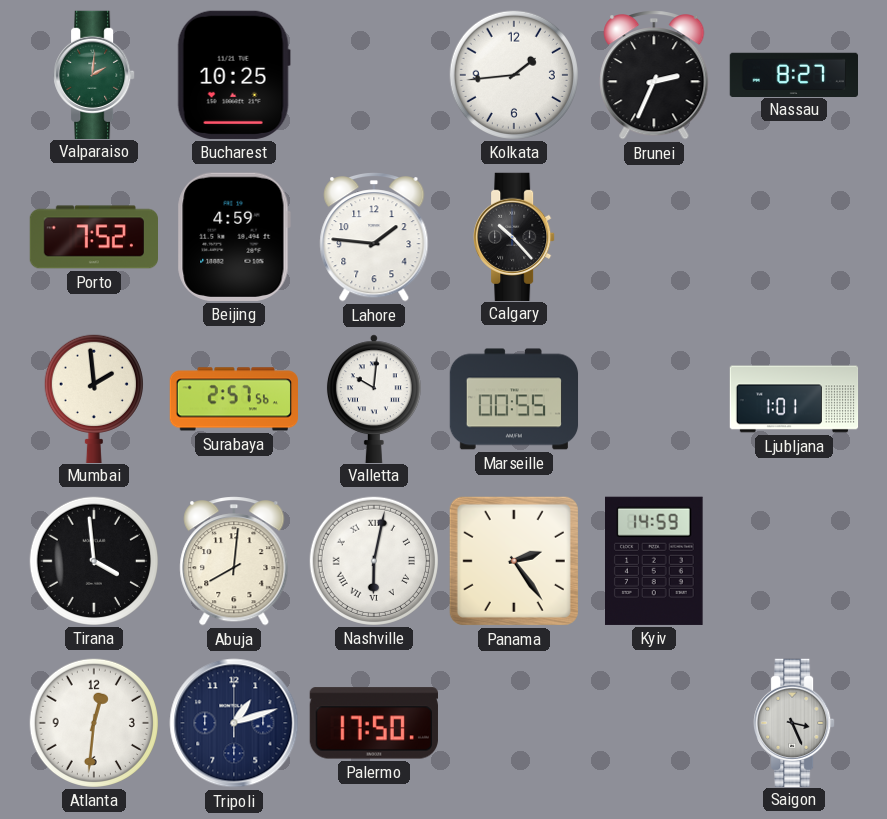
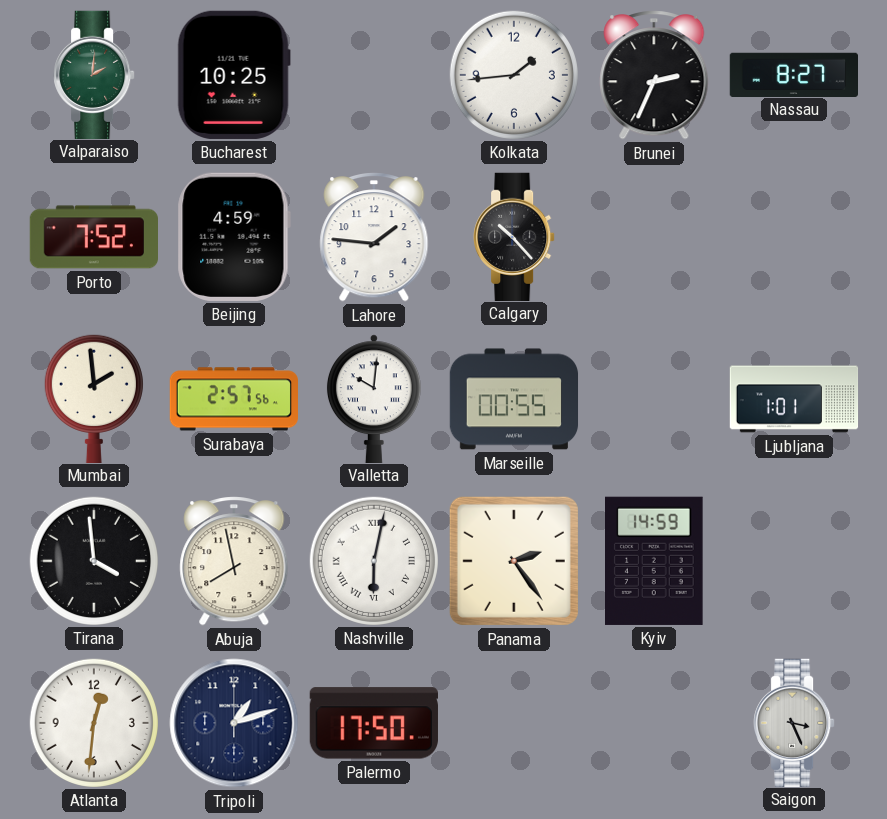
Abuja: 8:01 -> 7:58 (234, 562)
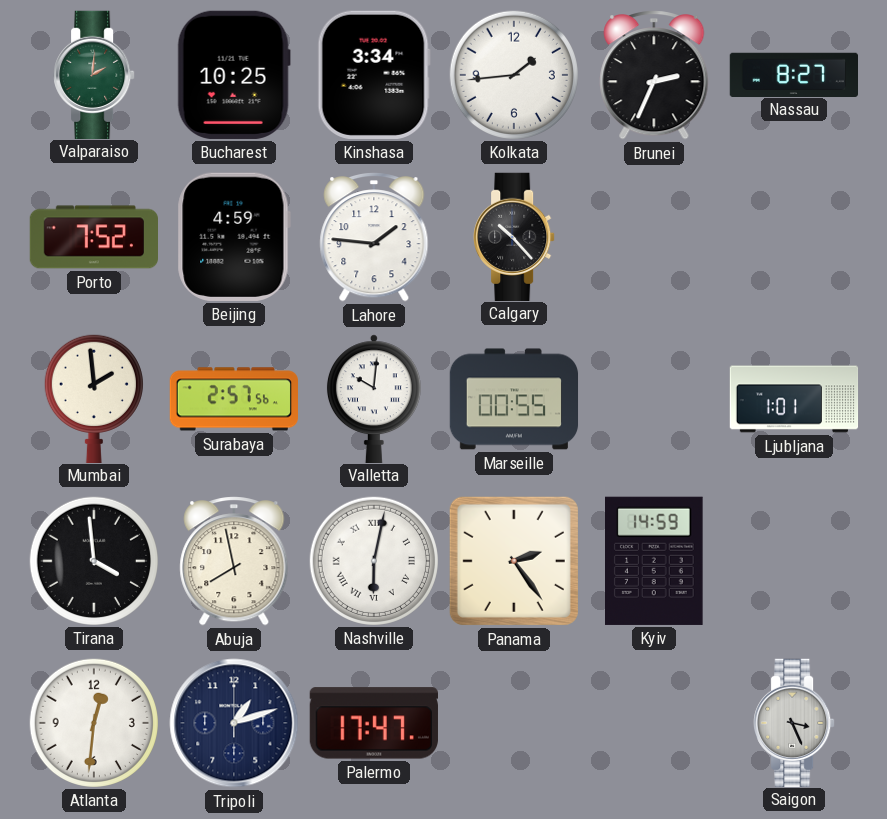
Kinshasa: none -> 3:34 (374, 75)
Palermo: 17:50 -> 17:47 (374, 723)
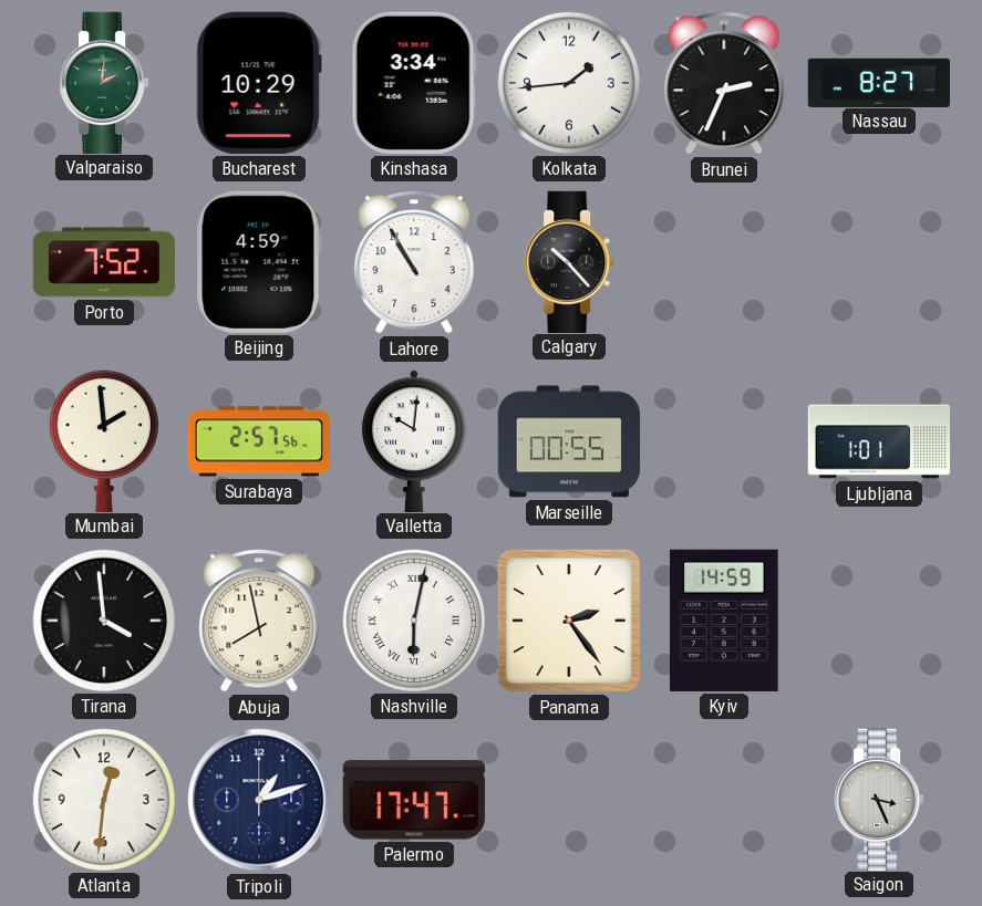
Bucharest: 10:25 -> 10:29 (259, 83)
Lahore: 1:46 -> 10:55 (414, 263)
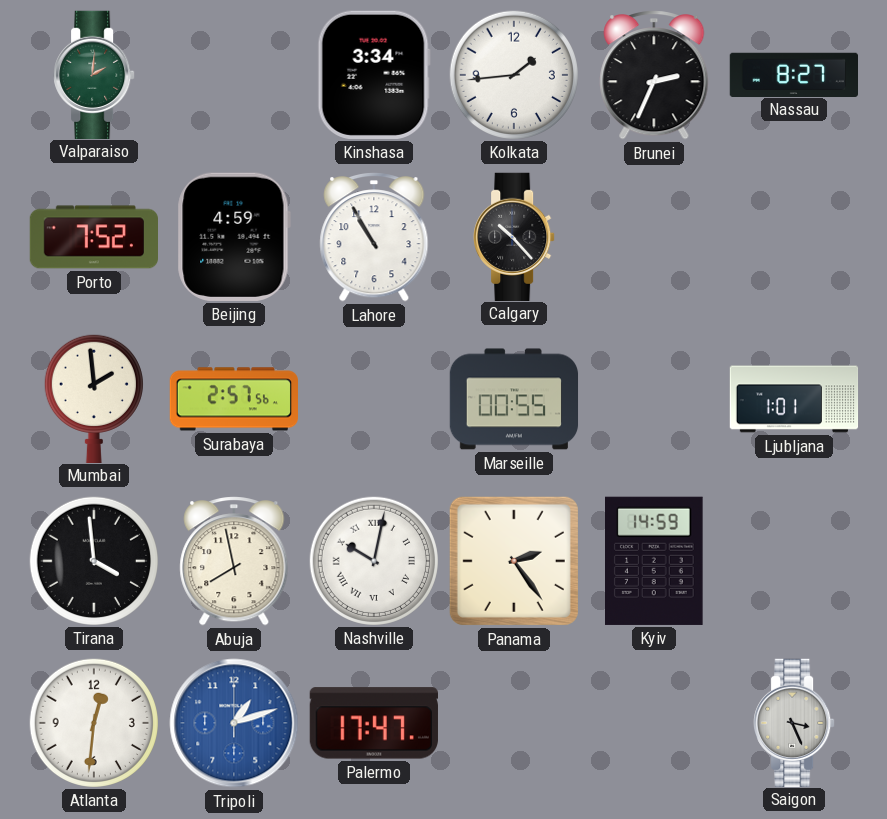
Bucharest: 10:29 -> none (259, 83)
Valletta: 10:01 -> none (414, 440)
Nashville: 6:02 -> 10:02 (373, 560)
Tripoli dial: navy -> blue (234, 723)
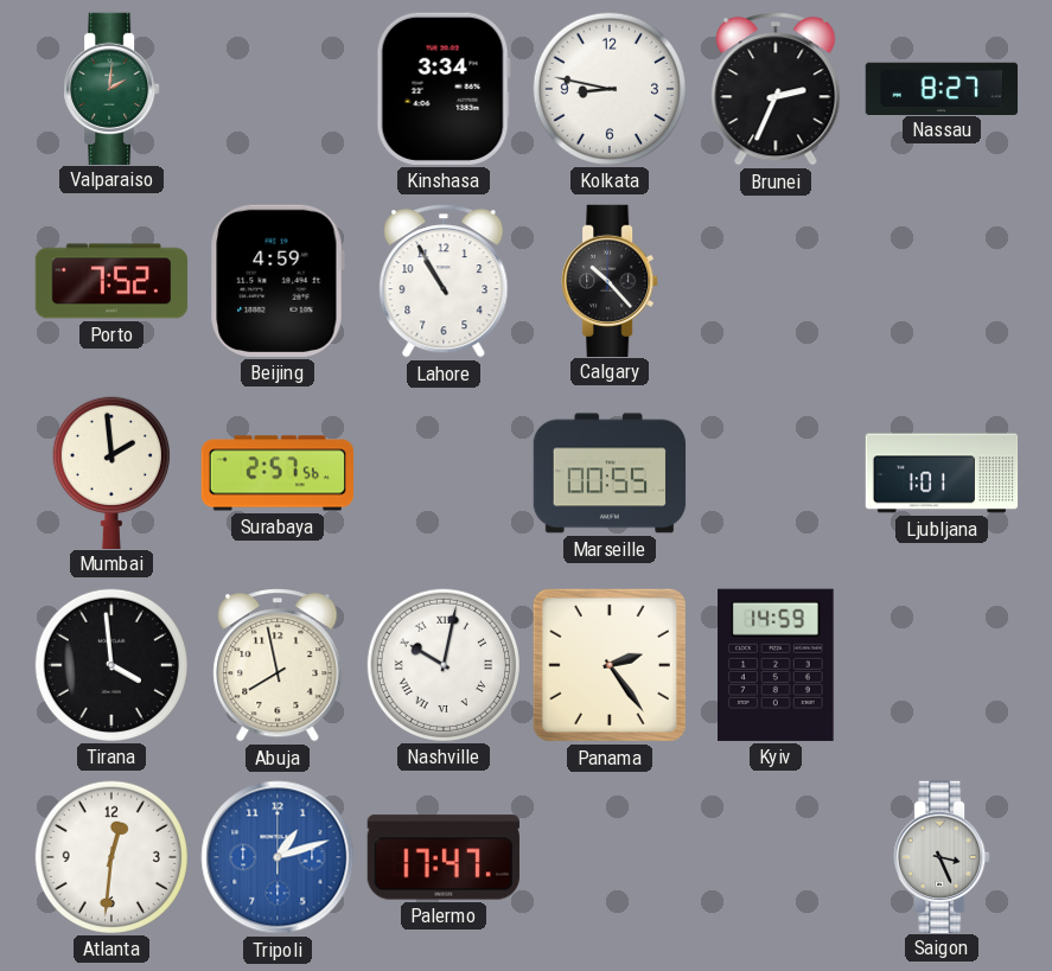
Kolkata: 1:44 -> 8:47 (608, 88)
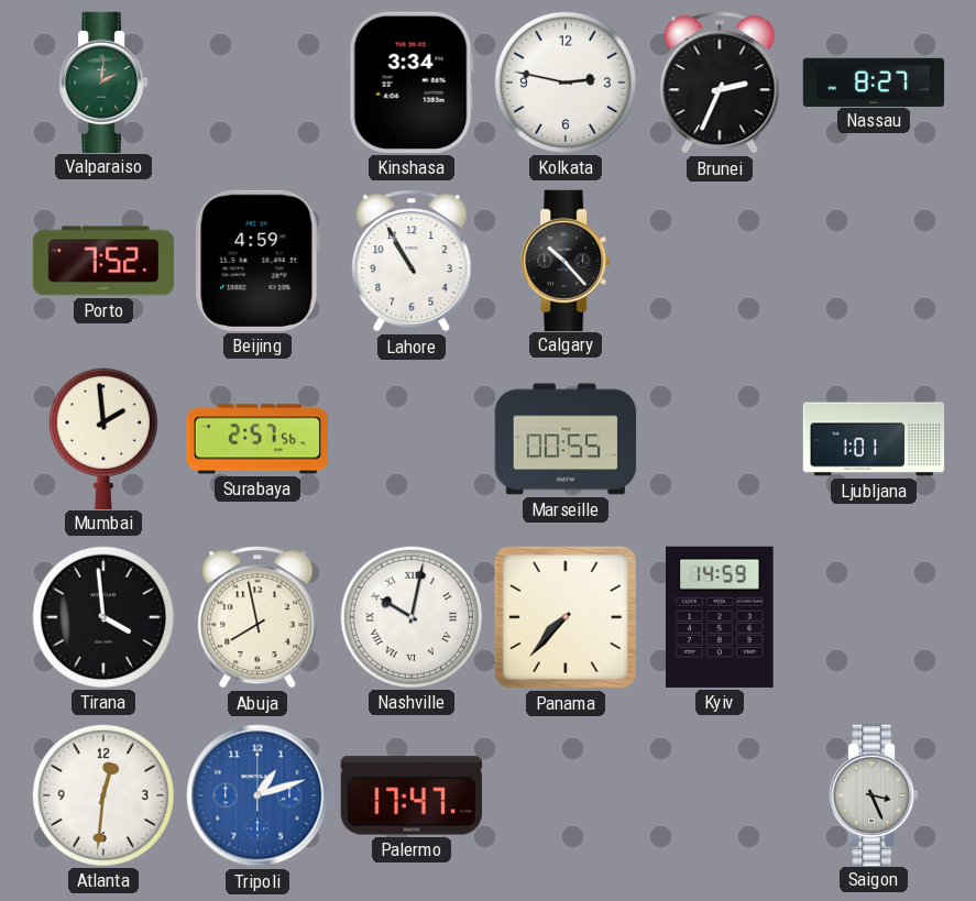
Kolkata: 8:47 -> 2:47 (564, 81)
Panama: 2:24 -> 7:37 (566, 617)
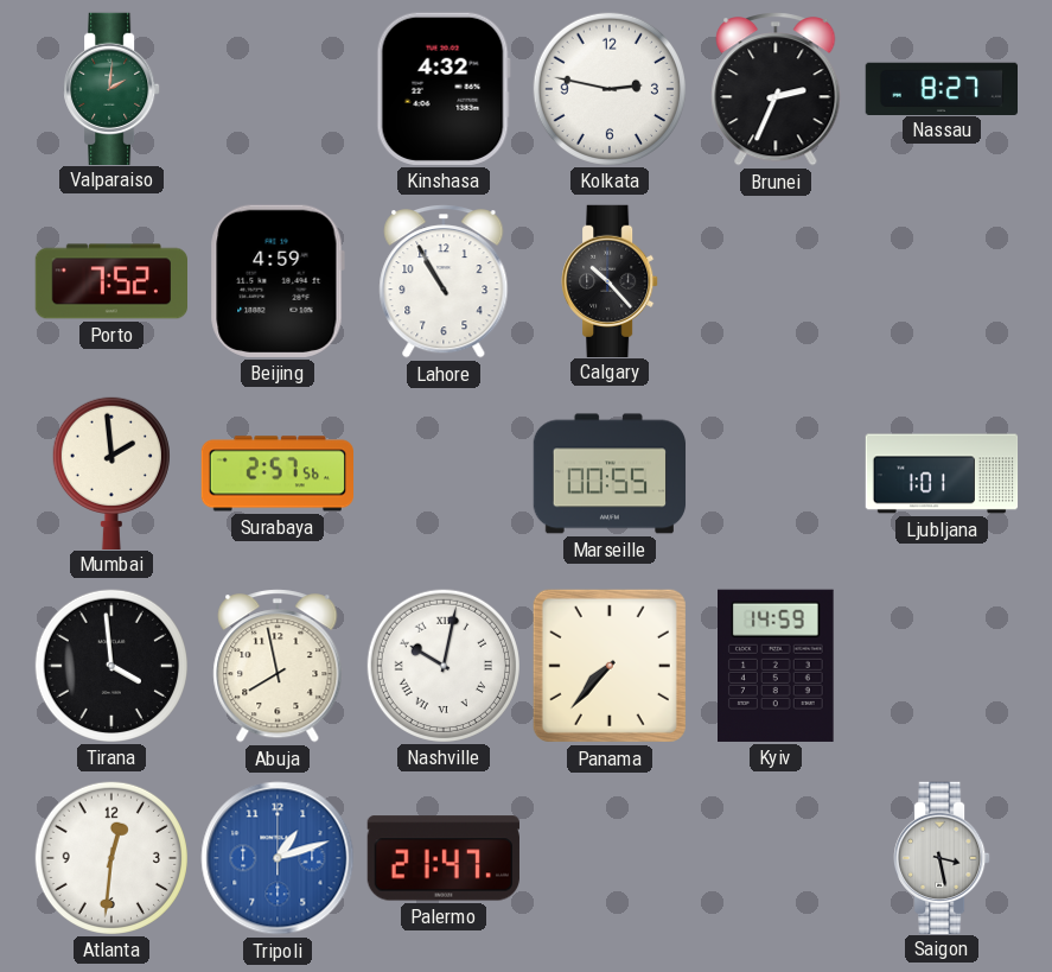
Kinshasa: 3:34 -> 4:32 (444, 89)
Palermo: 17:47 -> 21:47 (444, 858)
Saigon: 3:26 -> 3:28 (942, 857)
